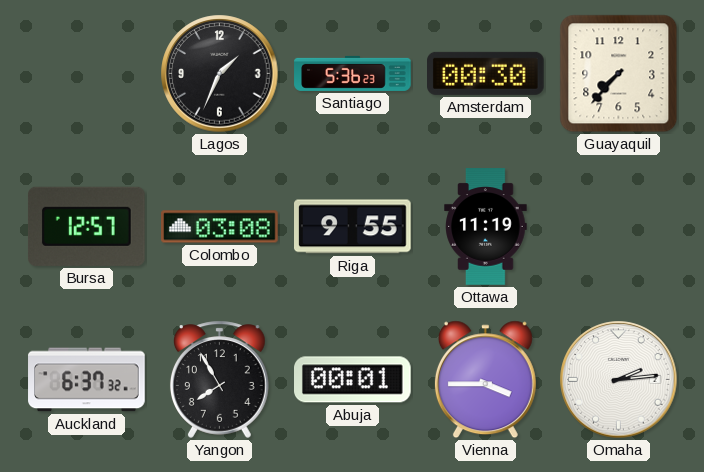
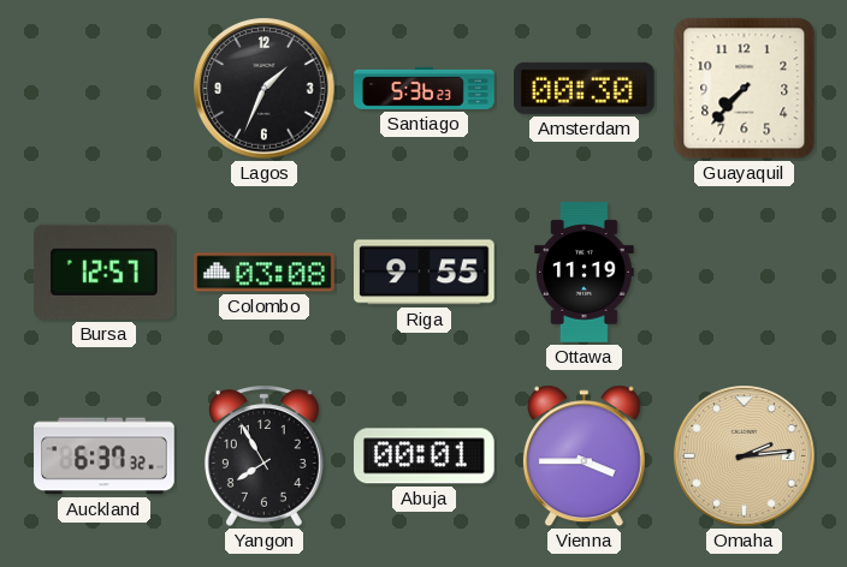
Omaha dial: white -> champagne (745, 456)
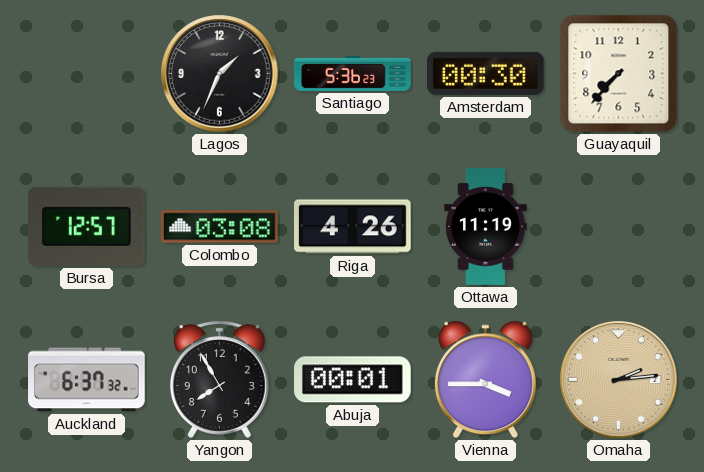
Riga: 9:55 -> 4:26 (353, 227)
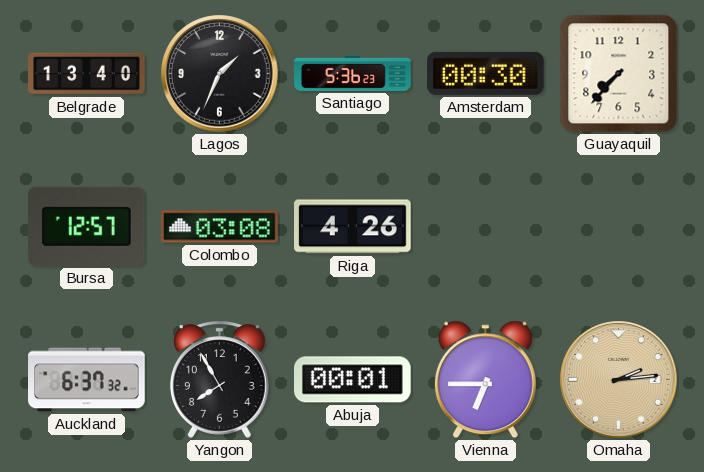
Belgrade: none -> 13:40 (87, 74)
Ottawa: 11:19 -> none (486, 227)
Vienna: 3:45 -> 6:45 (485, 380)
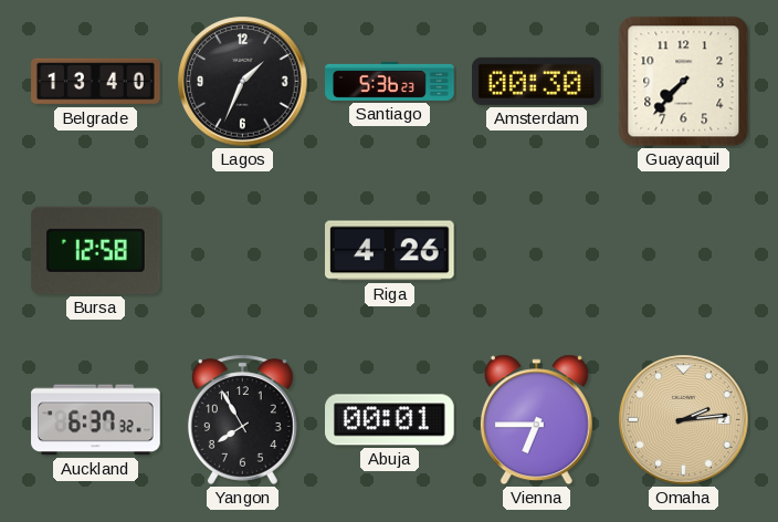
Bursa: 12:57 -> 12:58 (95, 250)
Colombo: 03:08 -> none (220, 227)
